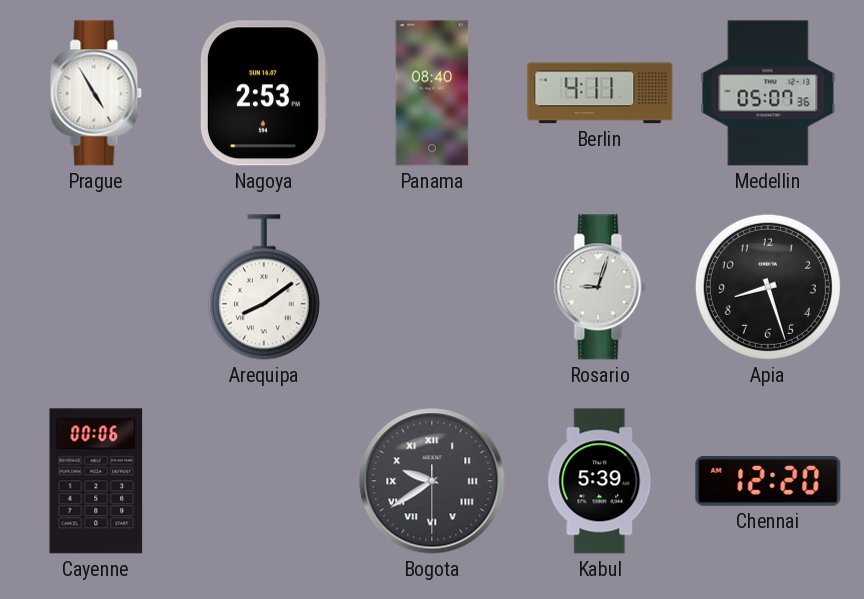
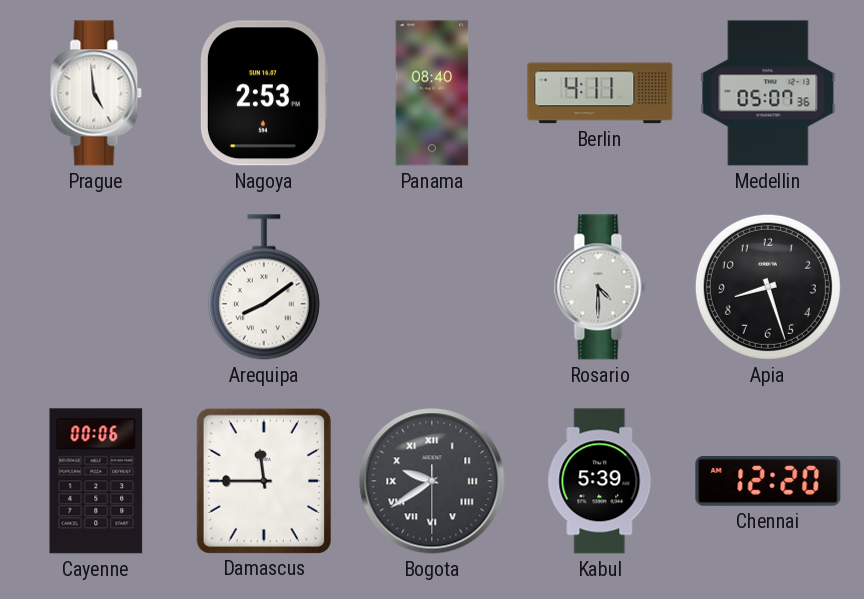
Prague: 4:55 -> 4:59 (96, 93)
Rosario: 9:03 -> 4:30 (600, 287)
Damascus: none -> 11:45 (264, 480)
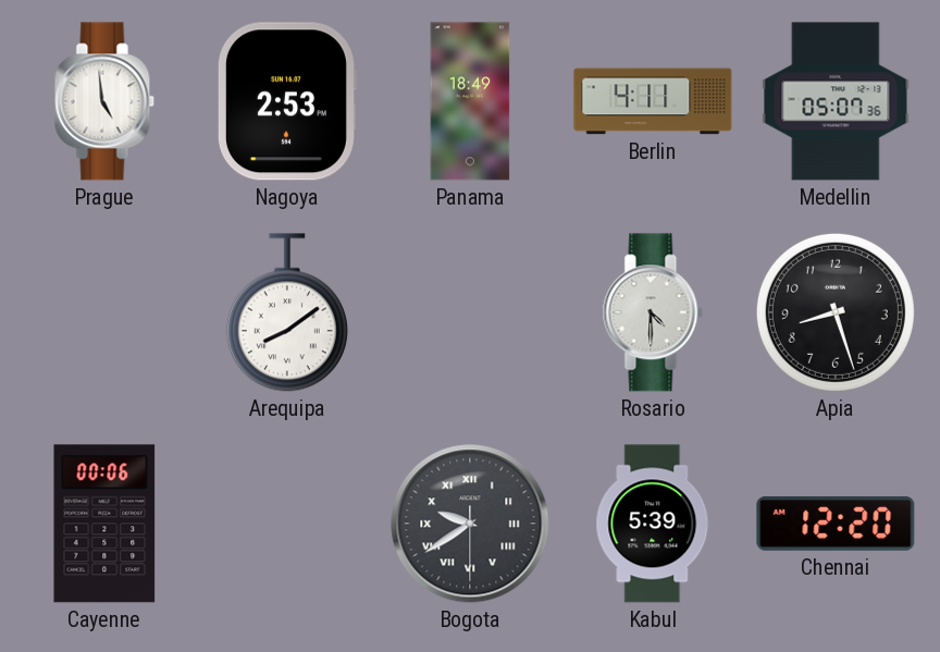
Panama: 08:40 -> 18:49 (470, 101)
Damascus: 11:45 -> none (264, 480)
